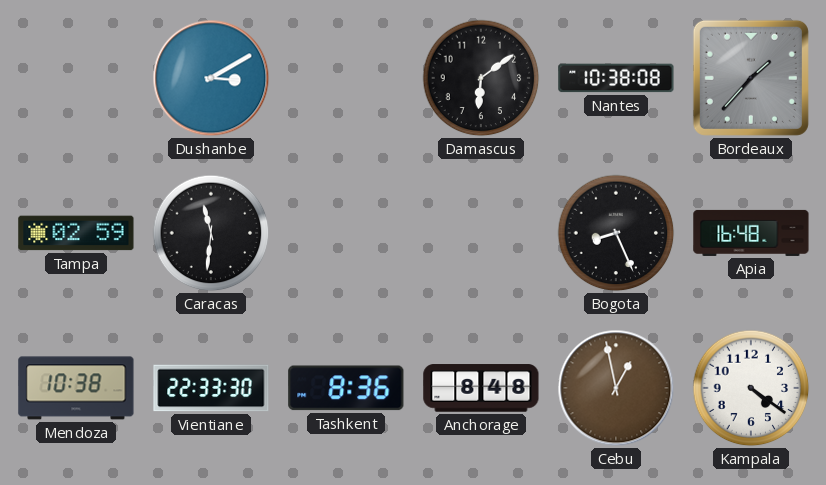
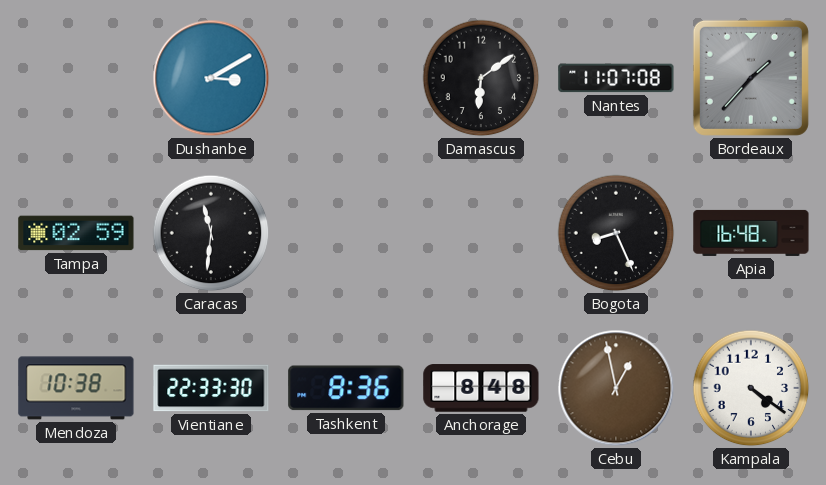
Nantes: 10:38 -> 11:07 (616, 78)
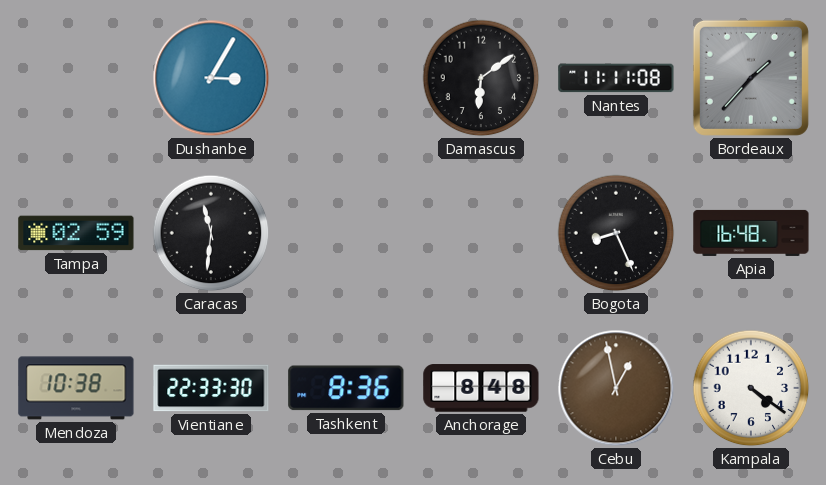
Dushanbe: 3:10 -> 3:05 (211, 78)
Nantes: 11:07 -> 11:11 (616, 78)
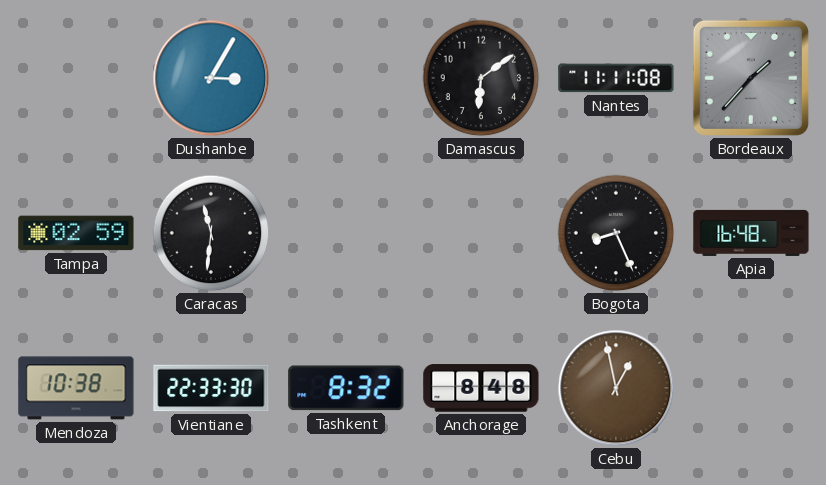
Tashkent: 8:36 -> 8:32 (346, 388)
Kampala: 4:21 -> none (751, 388)
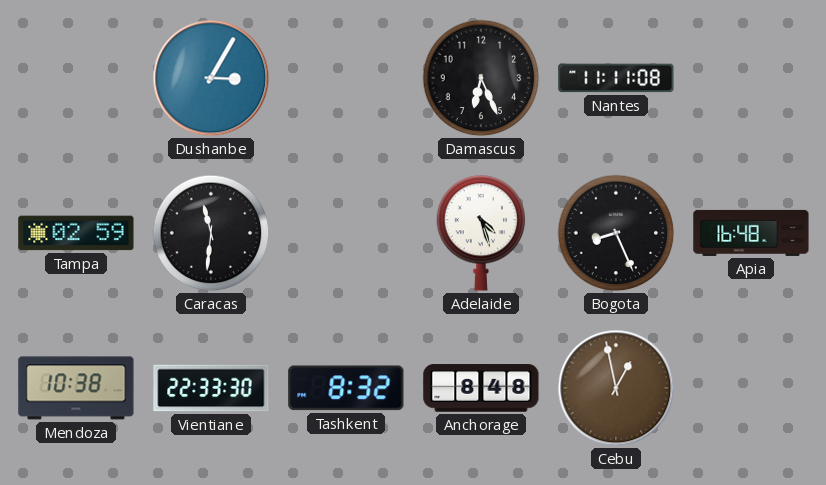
Damascus: 6:09 -> 6:26 (481, 78)
Bordeaux: 1:37 -> none (751, 78)
Adelaide: none -> 4:27 (481, 233)
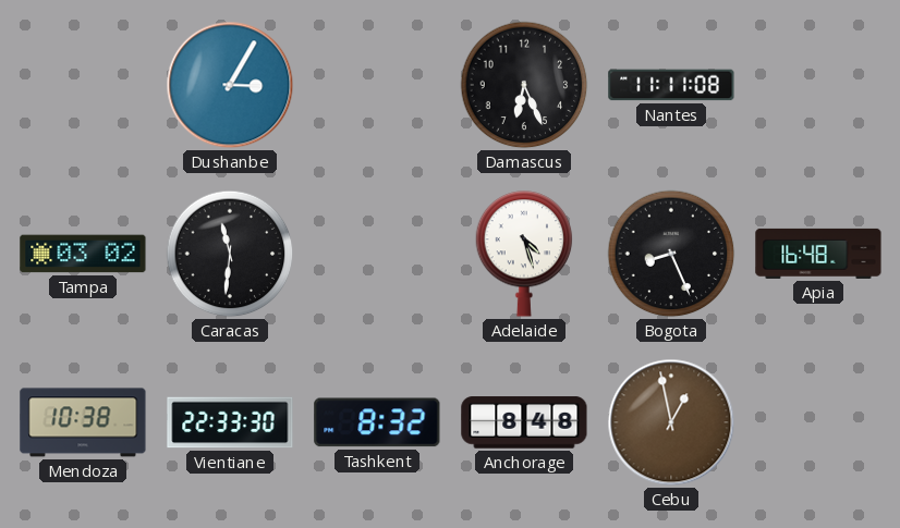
Tampa: 02:59 -> 03:02 (83, 254)
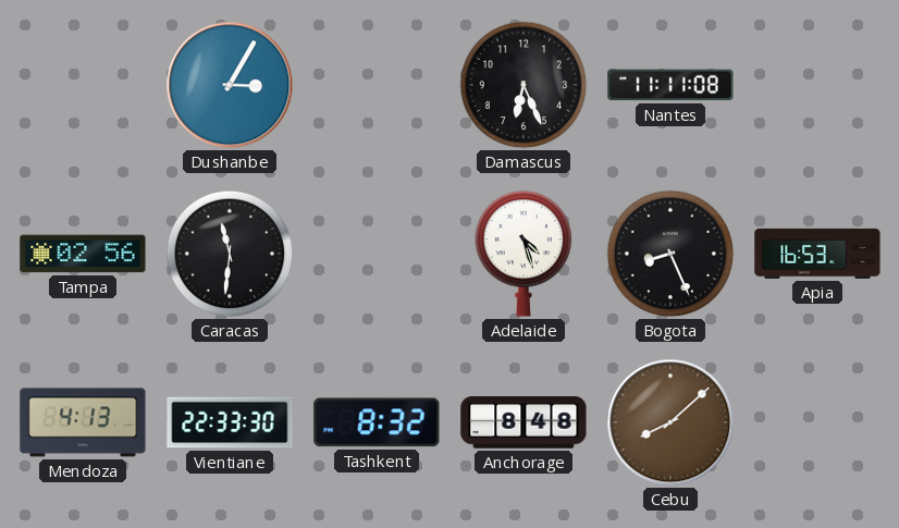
Tampa: 03:02 -> 02:56 (83, 254)
Apia: 16:48 -> 16:53 (817, 254)
Mendoza: 10:38 -> 4:13 (83, 422)
Cebu: 12:58 -> 8:08 (670, 422)
